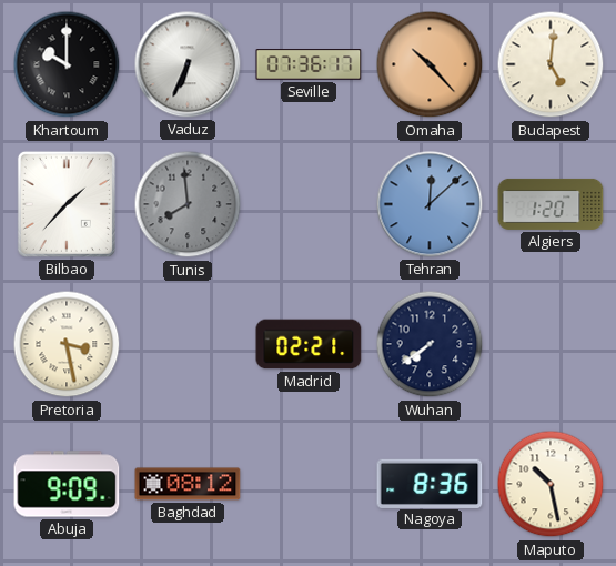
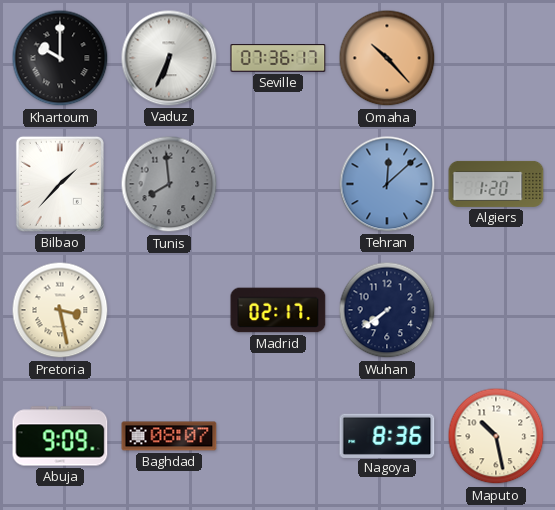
Budapest: 5:01 -> none (551, 64)
Madrid: 02:21 -> 02:17 (278, 310)
Baghdad: 08:12 -> 08:07 (169, 436)
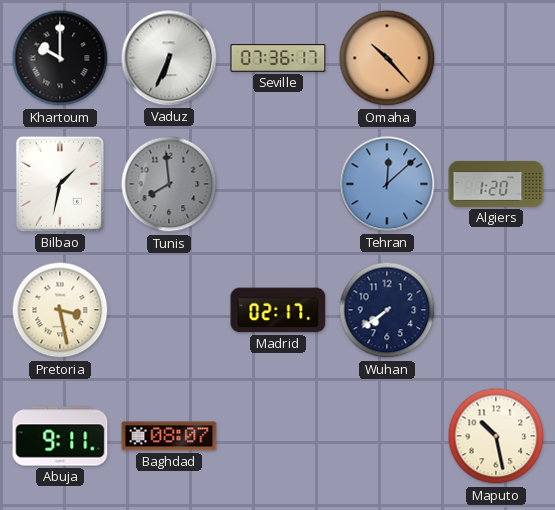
Bilbao: 1:37 -> 1:32 (60, 184)
Abuja: 9:09 -> 9:11 (60, 436)
Nagoya: 8:36 -> none (387, 435)
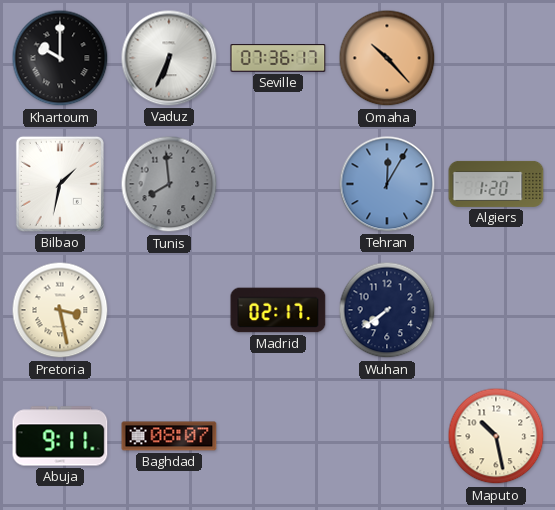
Tehran: 12:08 -> 12:05 (387, 184)
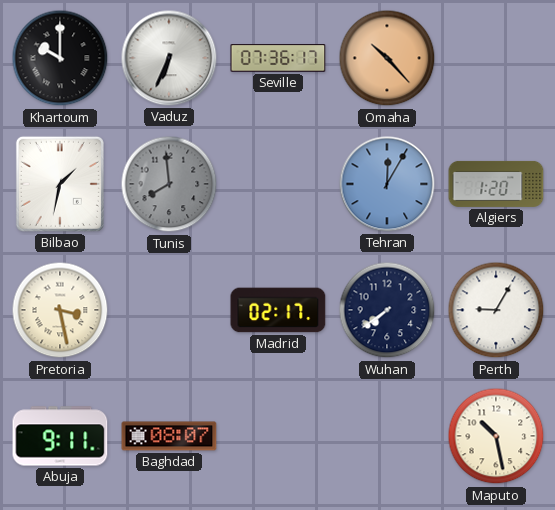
Perth: none -> 9:05 (496, 310)
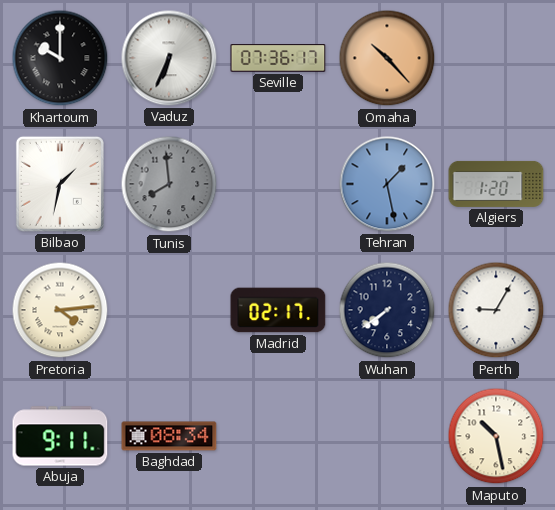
Tehran: 12:05 -> 1:28 (387, 184)
Pretoria: 3:28 -> 4:14 (60, 310)
Baghdad: 08:07 -> 08:34 (169, 436)
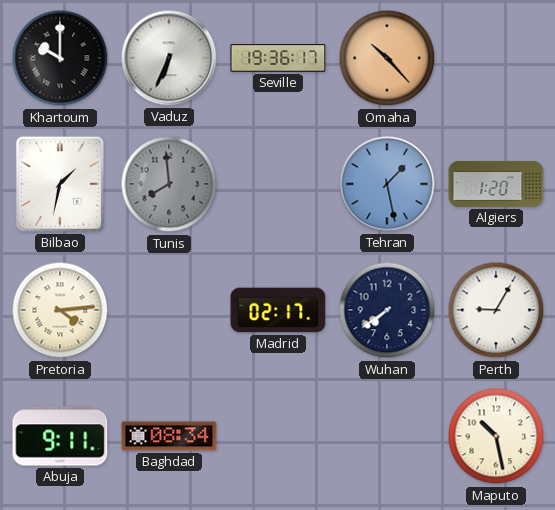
Seville: 07:36 -> 19:36 (278, 58)
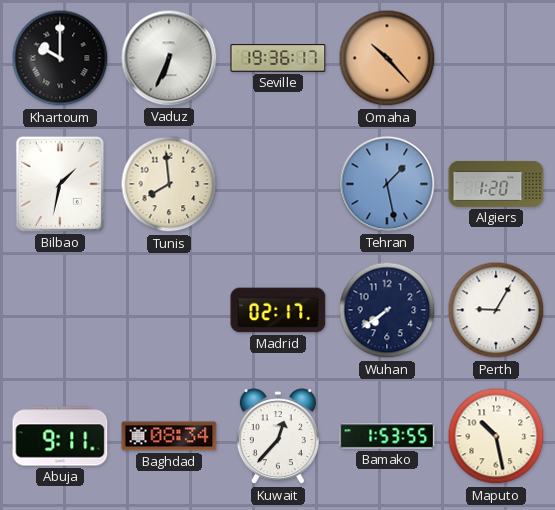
Tunis dial: grey -> cream (169, 184)
Pretoria: 4:14 -> none (60, 310)
Kuwait: none -> 12:37 (278, 437)
Bamako: none -> 1:53 (387, 436)
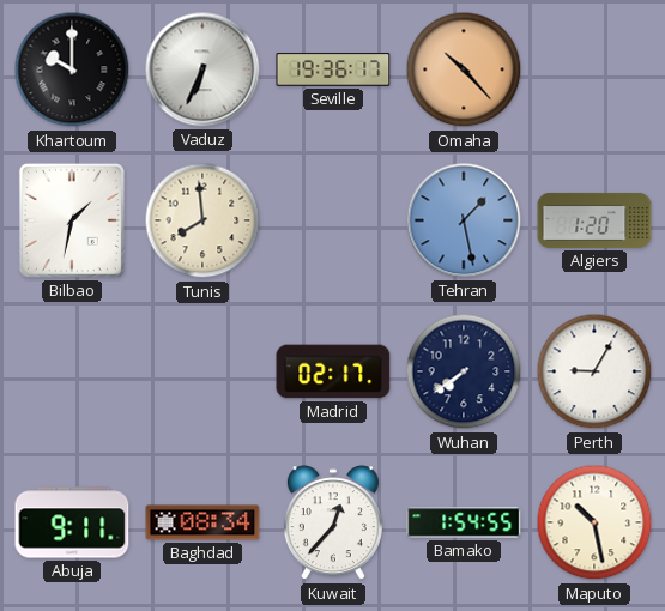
Bamako: 1:53 -> 1:54 (464, 522)
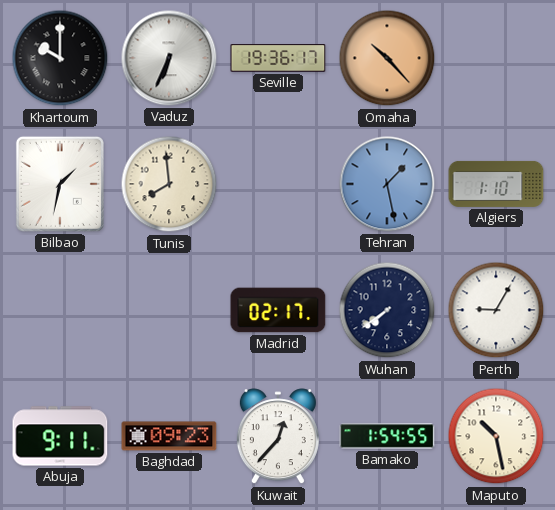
Algiers: 1:20 -> 1:10 (496, 184)
Baghdad: 08:34 -> 09:23 (169, 436)
